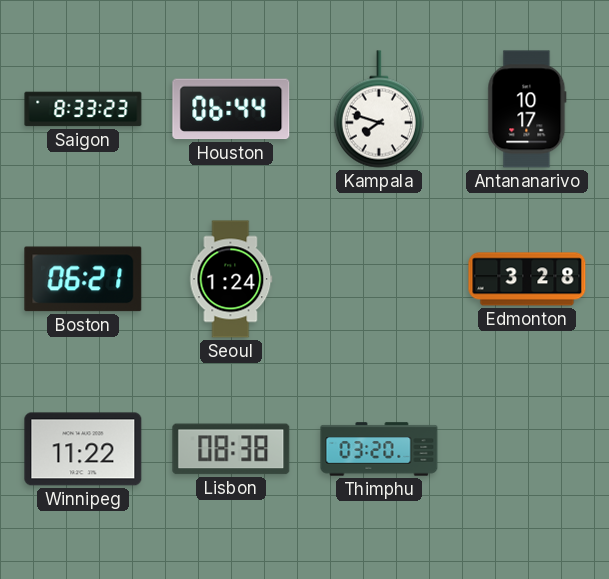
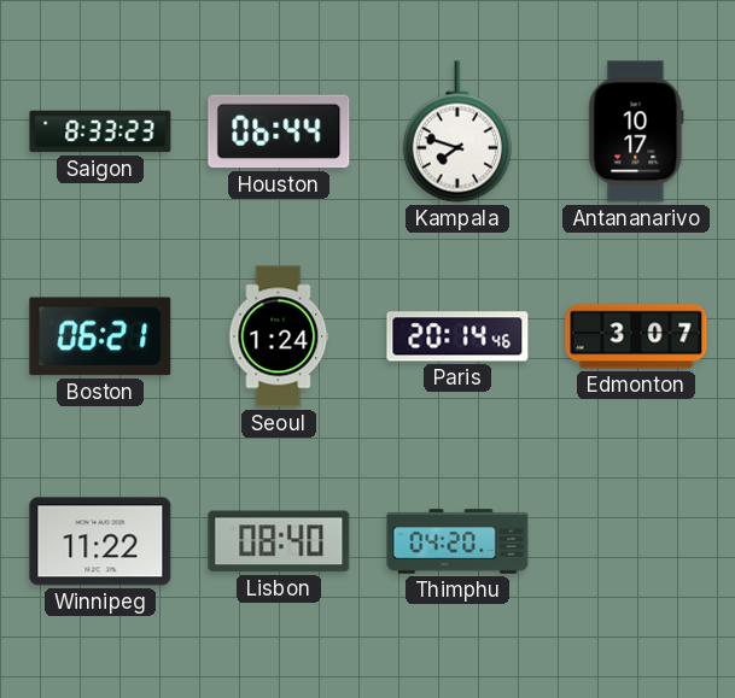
Paris: none -> 20:14 (457, 336)
Edmonton: 3:28 -> 3:07 (636, 336)
Lisbon: 08:38 -> 08:40 (279, 541)
Thimphu: 03:20 -> 04:20 (457, 541)
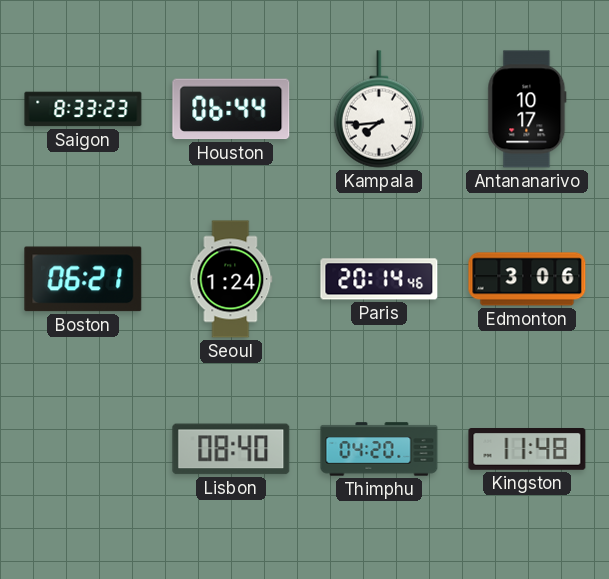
Kampala: 7:48 -> 7:44 (379, 109)
Edmonton: 3:07 -> 3:06 (527, 279)
Winnipeg: 11:22 -> none (100, 541)
Kingston: none -> 11:48 (527, 449)
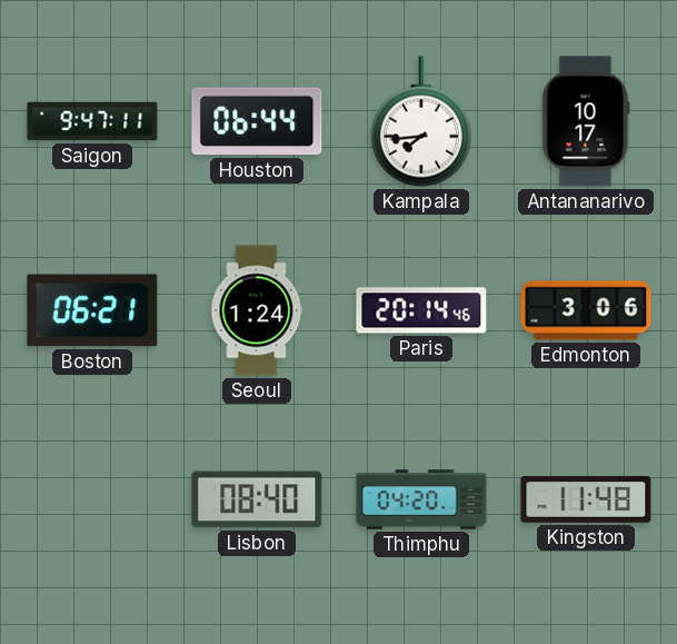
Saigon: 8:33 -> 9:47 (92, 121)
